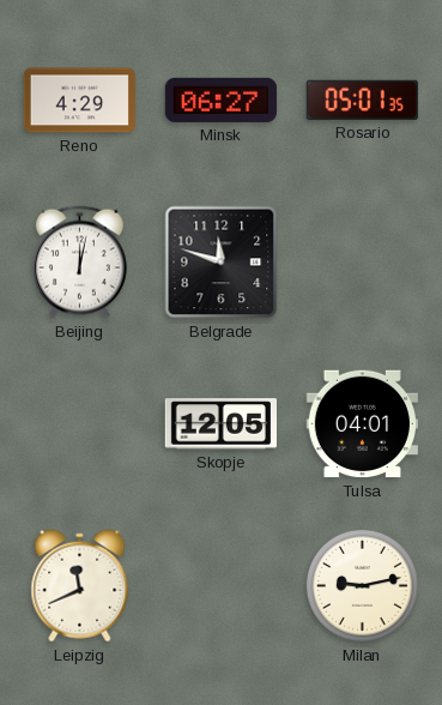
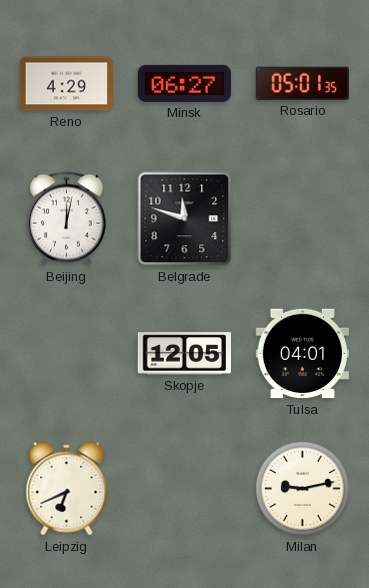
Leipzig: 11:41 -> 6:41 (67, 489)
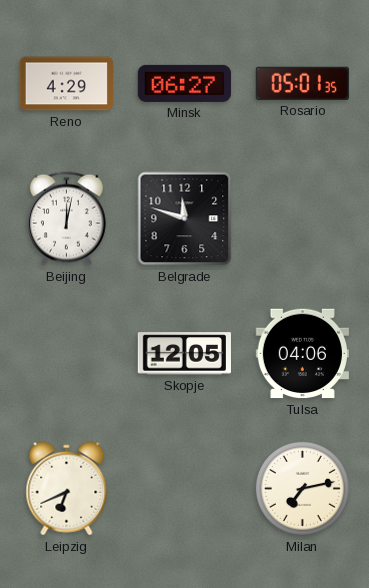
Tulsa: 04:01 -> 04:06 (302, 354)
Milan: 9:13 -> 7:13 (302, 488)
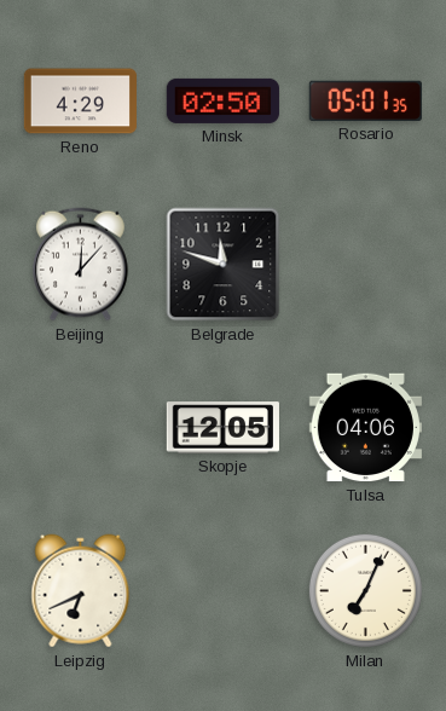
Minsk: 06:27 -> 02:50 (222, 100)
Beijing: 12:02 -> 12:07 (81, 265)
Milan: 7:13 -> 7:04 (365, 590)
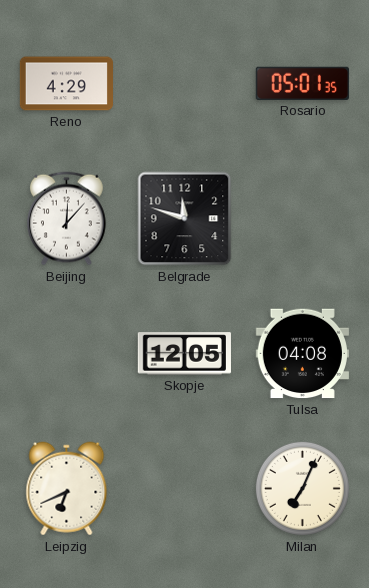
Minsk: 02:50 -> none (222, 100)
Tulsa: 04:06 -> 04:08 (302, 354)
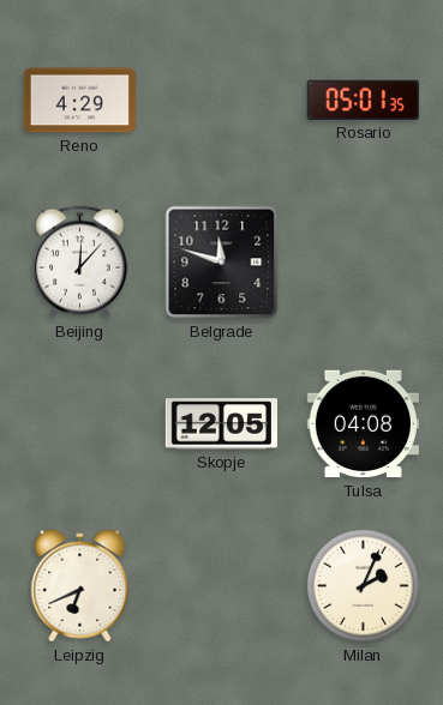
Milan: 7:04 -> 2:04 (363, 585)
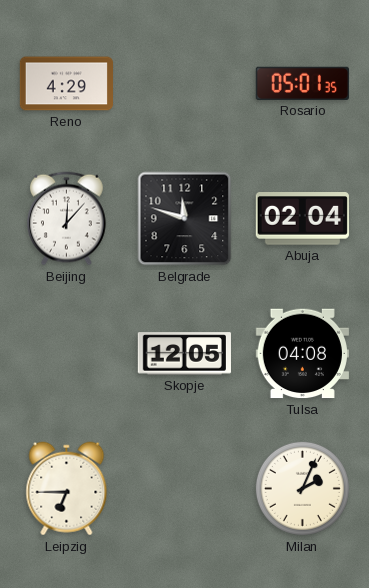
Abuja: none -> 02:04 (302, 219)
Leipzig: 6:41 -> 6:45 (67, 489)
